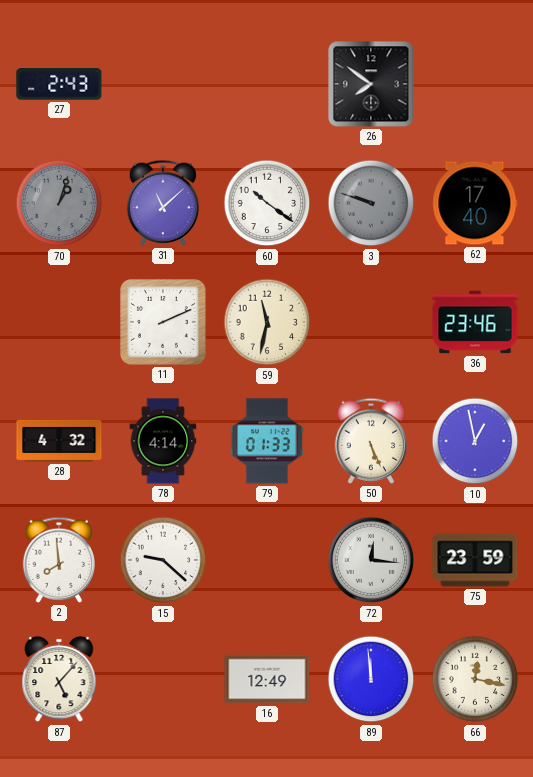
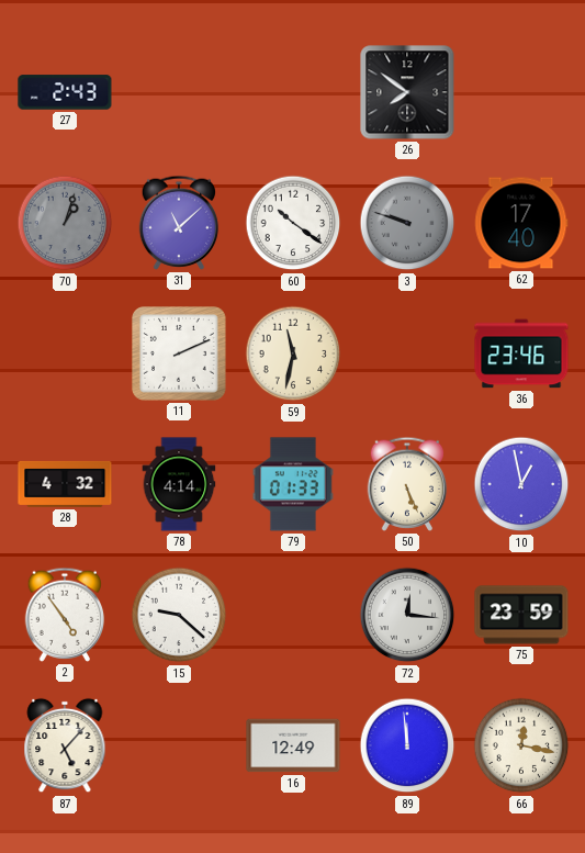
2: 7:59 -> 4:54 (65, 615)
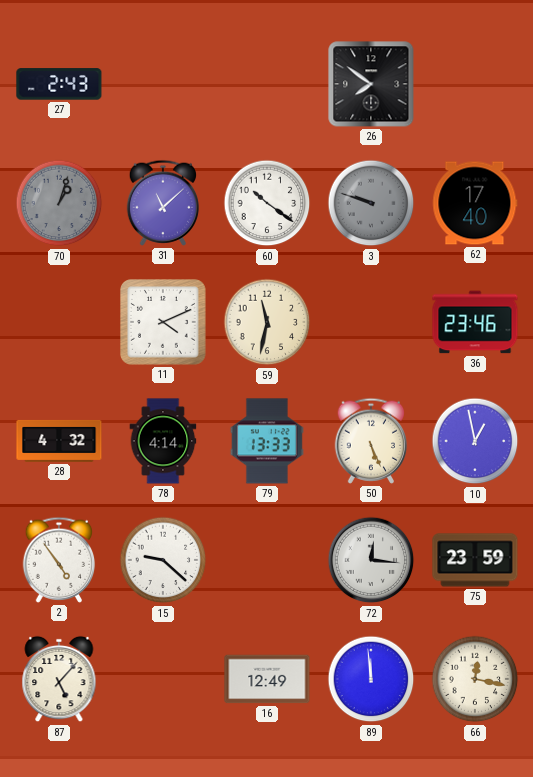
11: 2:11 -> 4:11 (164, 323)
79: 01:33 -> 13:33 (267, 441)
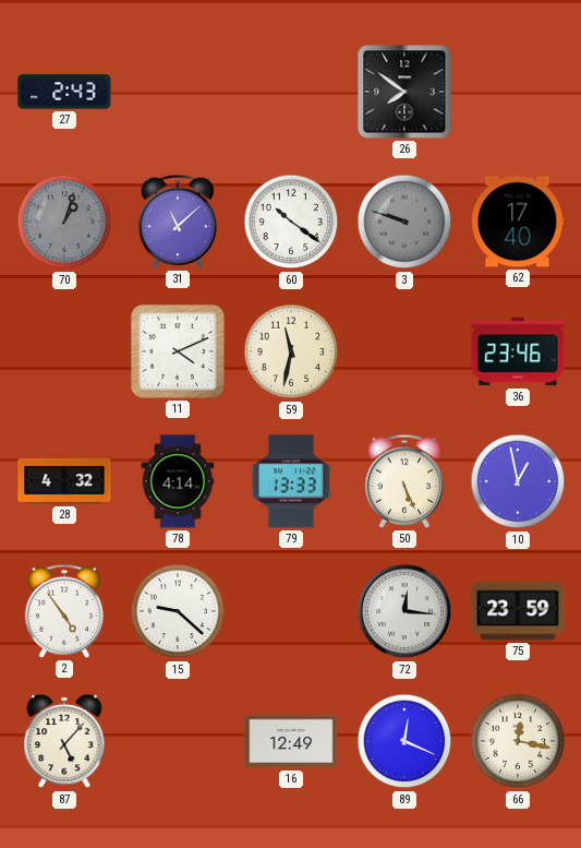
89: 11:59 -> 12:19 (404, 741)
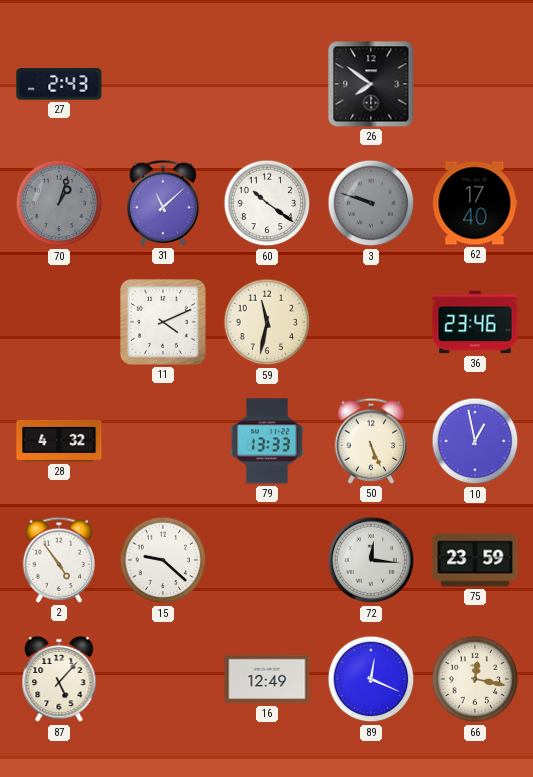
78: 4:14 -> none (178, 481)
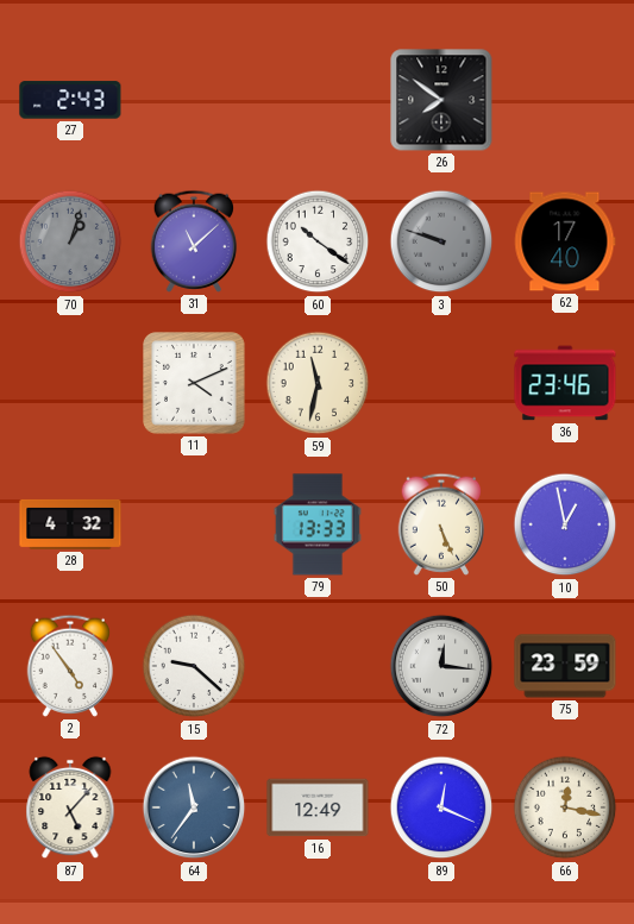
64: none -> 11:36 (194, 807)
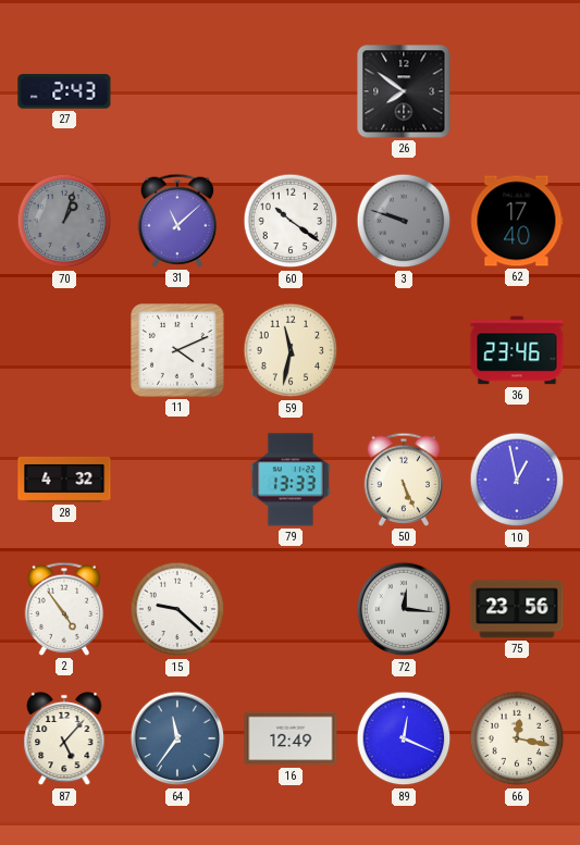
75: 23:59 -> 23:56 (517, 609)
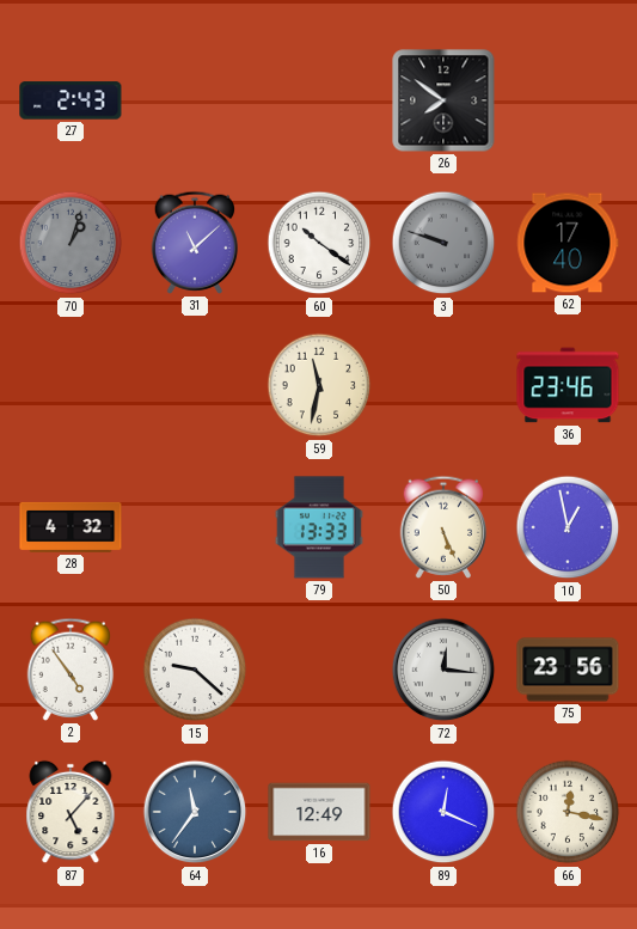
11: 4:11 -> none (178, 351)
